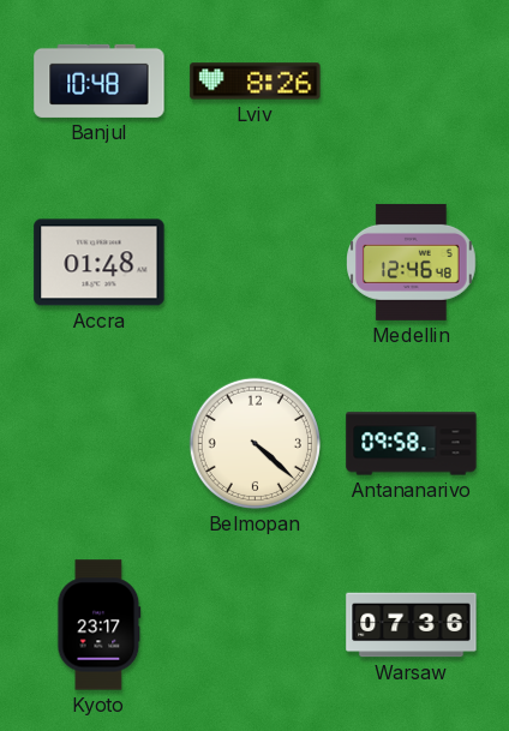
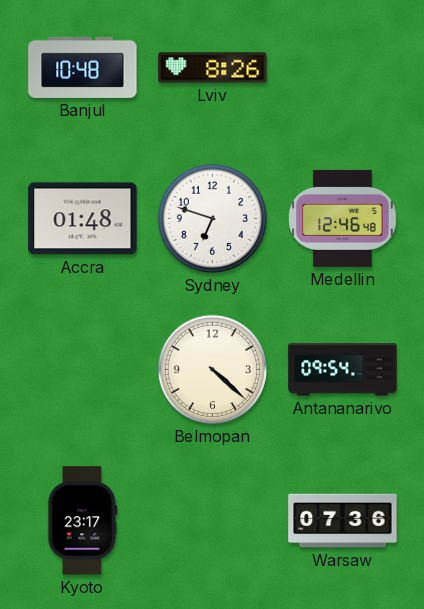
Sydney: none -> 6:48 (212, 218)
Antananarivo: 09:58 -> 09:54 (343, 370)
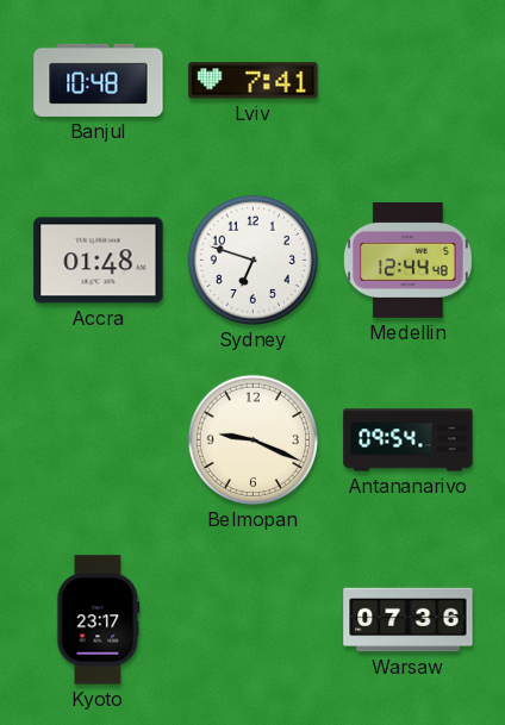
Lviv: 8:26 -> 7:41 (254, 81)
Medellin: 12:46 -> 12:44 (409, 260)
Belmopan: 4:22 -> 9:19 (253, 439)
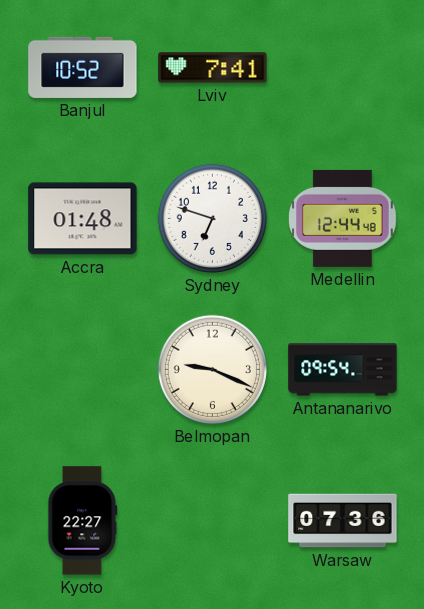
Banjul: 10:48 -> 10:52 (83, 67)
Kyoto: 23:17 -> 22:27 (83, 521)
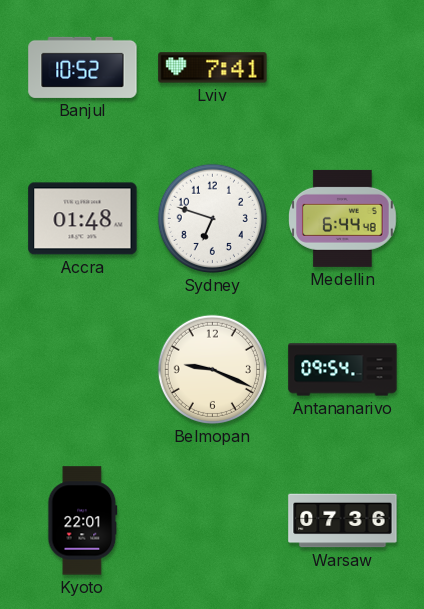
Medellin: 12:44 -> 6:44 (343, 218)
Kyoto: 22:27 -> 22:01 (83, 521)
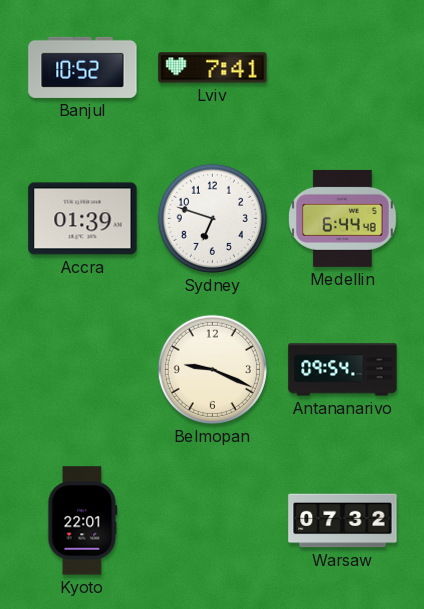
Accra: 01:48 -> 01:39 (83, 219)
Warsaw: 07:36 -> 07:32 (343, 521)
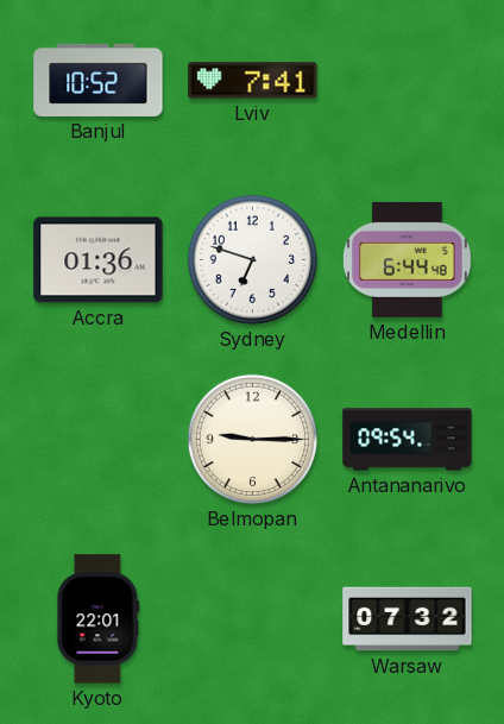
Accra: 01:39 -> 01:36 (99, 260)
Belmopan: 9:19 -> 9:15 (252, 439)
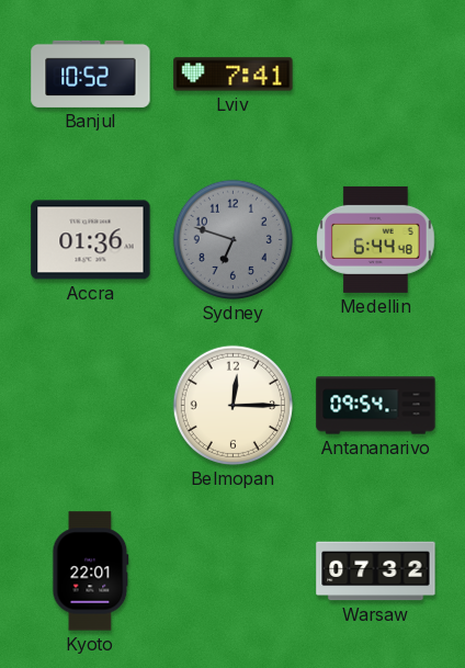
Sydney dial: white -> grey (232, 239)
Belmopan: 9:15 -> 12:15 (232, 405)
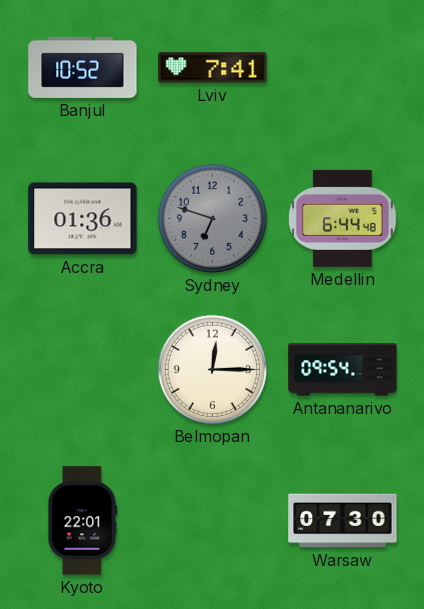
Warsaw: 07:32 -> 07:30 (343, 521)
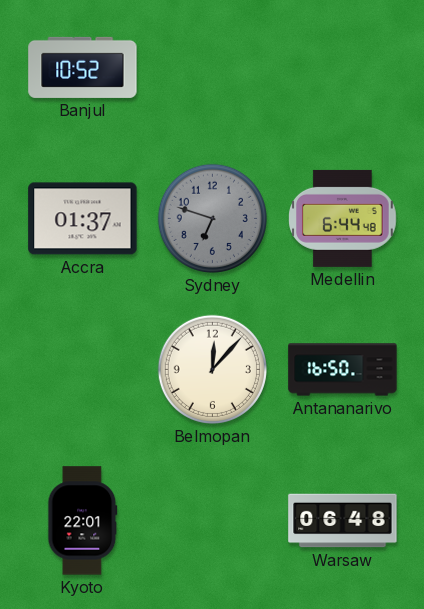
Lviv: 7:41 -> none (213, 68)
Accra: 01:36 -> 01:37 (83, 219)
Belmopan: 12:15 -> 12:07 (212, 369)
Antananarivo: 09:54 -> 16:50 (343, 370)
Warsaw: 07:30 -> 06:48 (343, 521)
